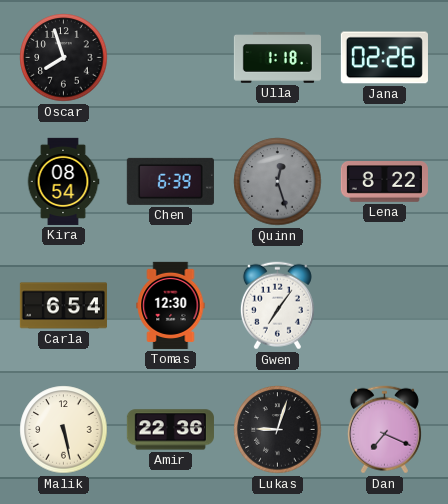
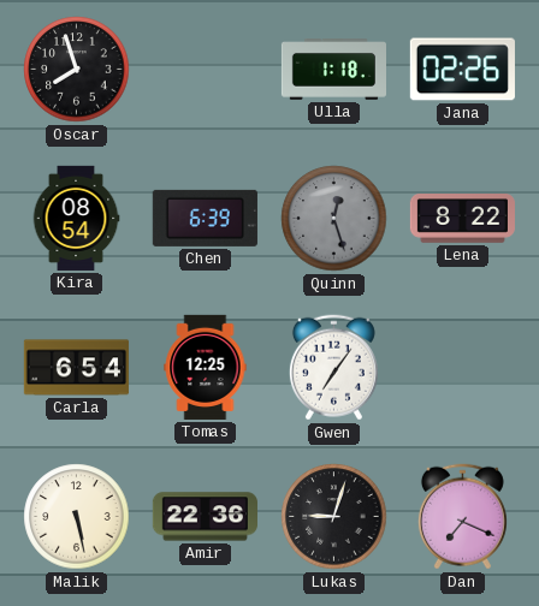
Tomas: 12:30 -> 12:25 (206, 367)
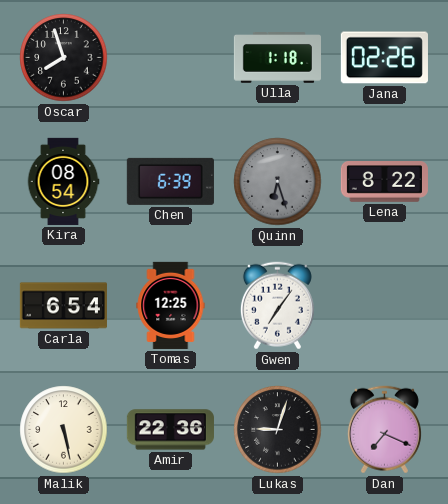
Quinn: 12:27 -> 6:27 (278, 182)
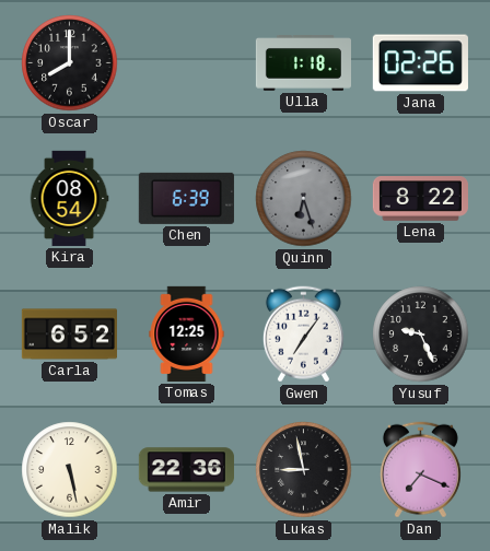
Oscar: 7:57 -> 8:00 (70, 63)
Carla: 6:54 -> 6:52 (69, 335)
Yusuf: none -> 9:26 (421, 335)
Lukas: 9:03 -> 8:58 (304, 470)
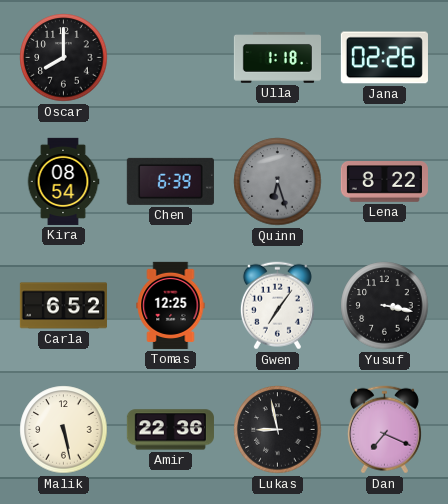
Yusuf: 9:26 -> 3:17 (385, 306)
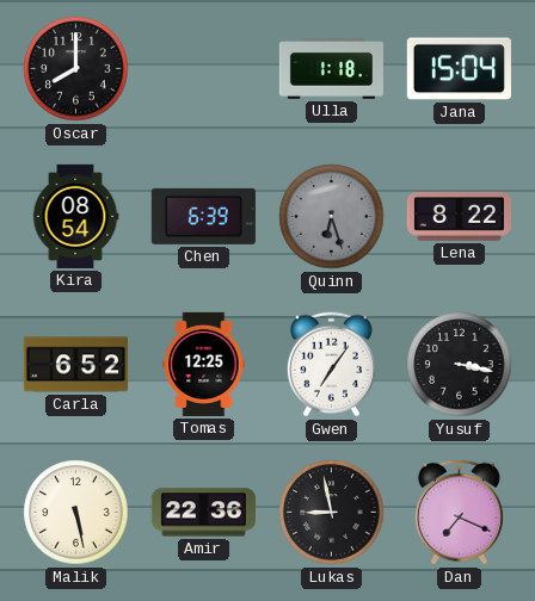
Jana: 02:26 -> 15:04 (459, 69)
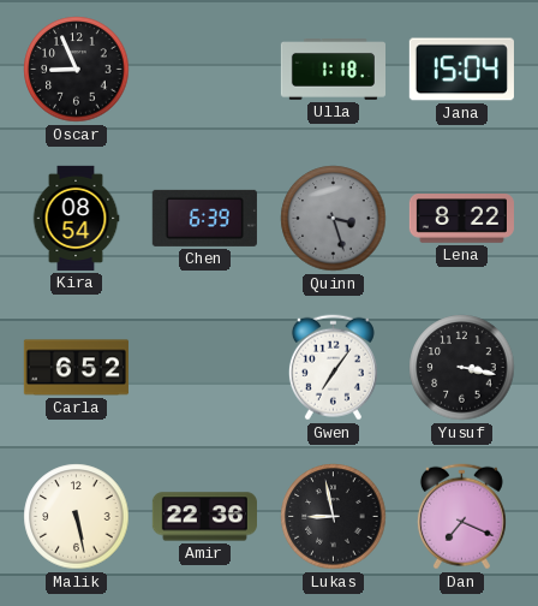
Oscar: 8:00 -> 8:56 (77, 70)
Quinn: 6:27 -> 3:27 (334, 219)
Tomas: 12:25 -> none (204, 364)
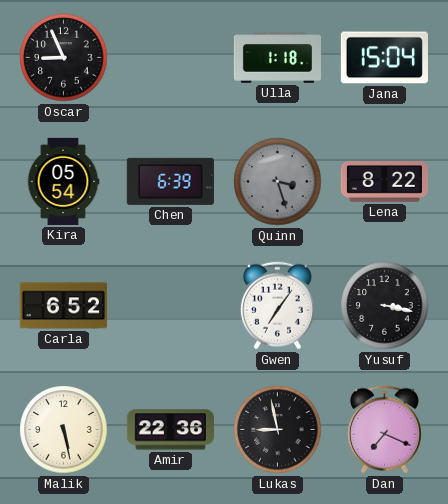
Kira: 08:54 -> 05:54 (63, 181)
